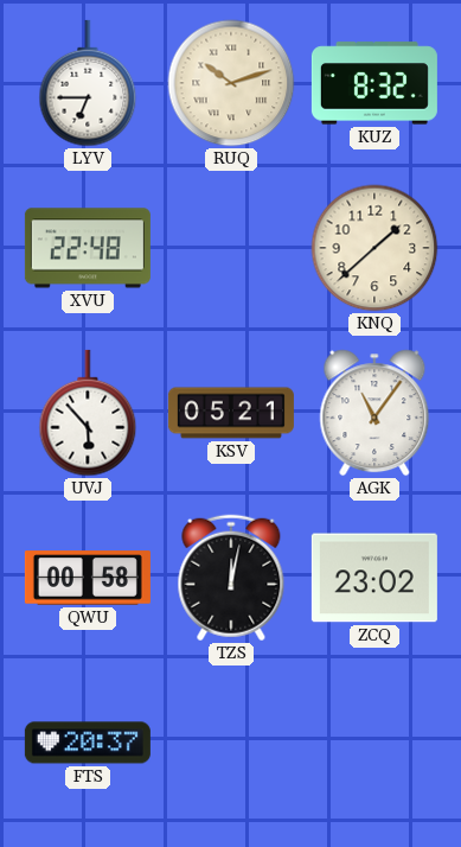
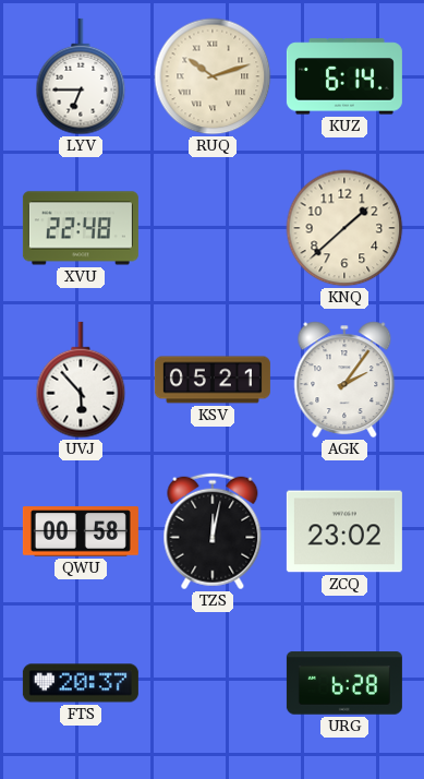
KUZ: 8:32 -> 6:14 (344, 76)
AGK: 11:06 -> 2:06 (344, 380)
URG: none -> 6:28 (344, 683)
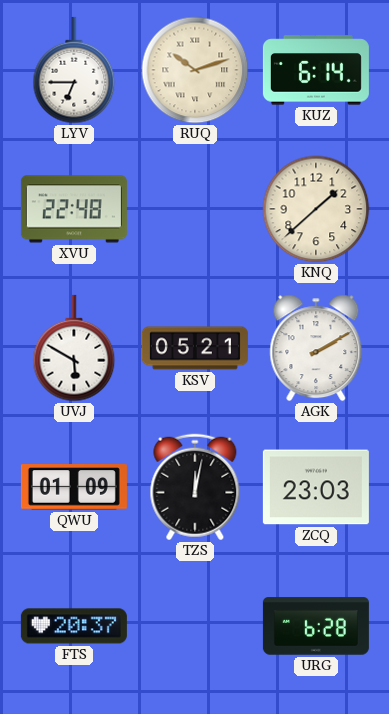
UVJ: 5:53 -> 5:50 (74, 348)
AGK: 2:06 -> 2:10 (316, 348)
QWU: 00:58 -> 01:09 (74, 487)
ZCQ: 23:02 -> 23:03 (316, 487)
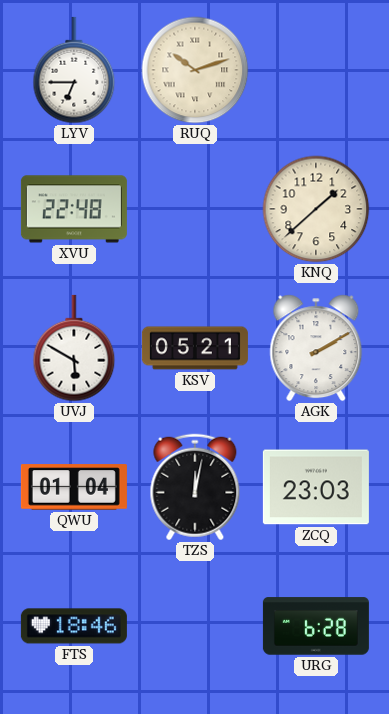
KUZ: 6:14 -> none (316, 70)
QWU: 01:09 -> 01:04 (74, 487)
FTS: 20:37 -> 18:46 (74, 626)
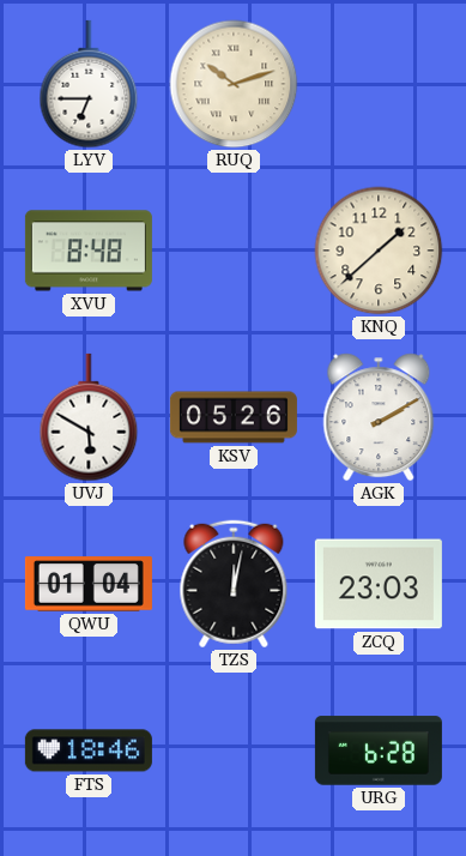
XVU: 22:48 -> 8:48 (89, 251)
KSV: 05:21 -> 05:26 (234, 417)
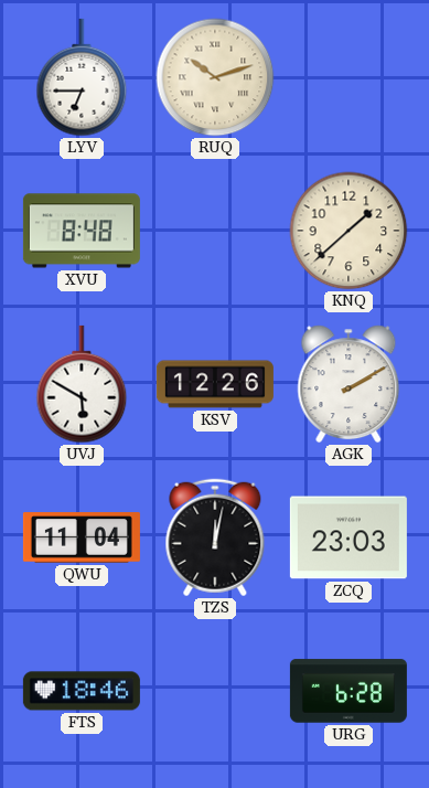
KSV: 05:26 -> 12:26 (215, 384)
QWU: 01:04 -> 11:04 (82, 537)
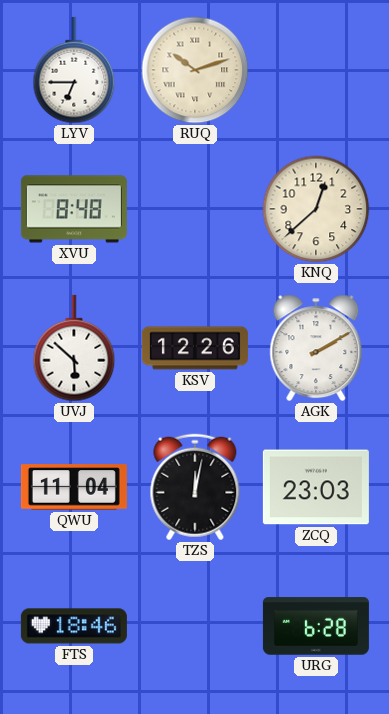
KNQ: 1:38 -> 12:38 (316, 209)
UVJ: 5:50 -> 5:52 (74, 348)
